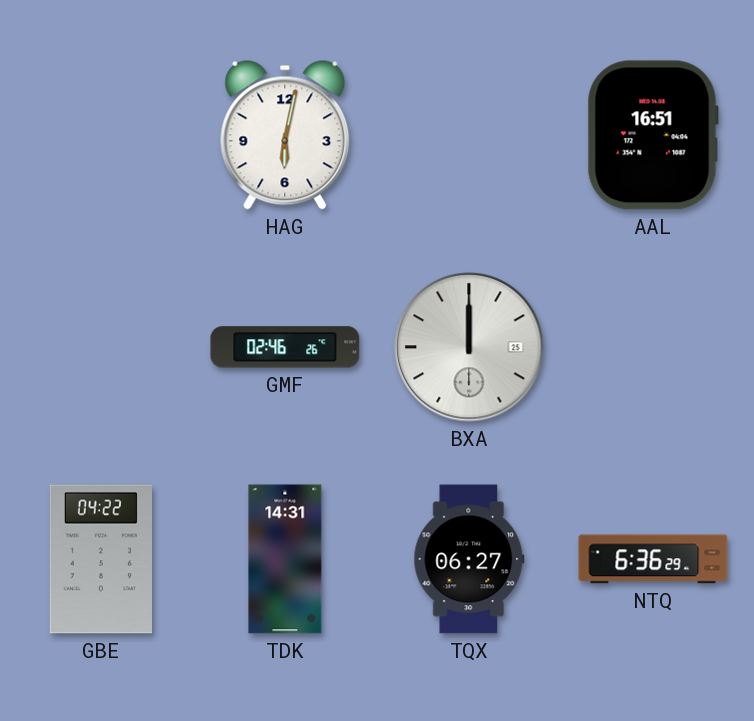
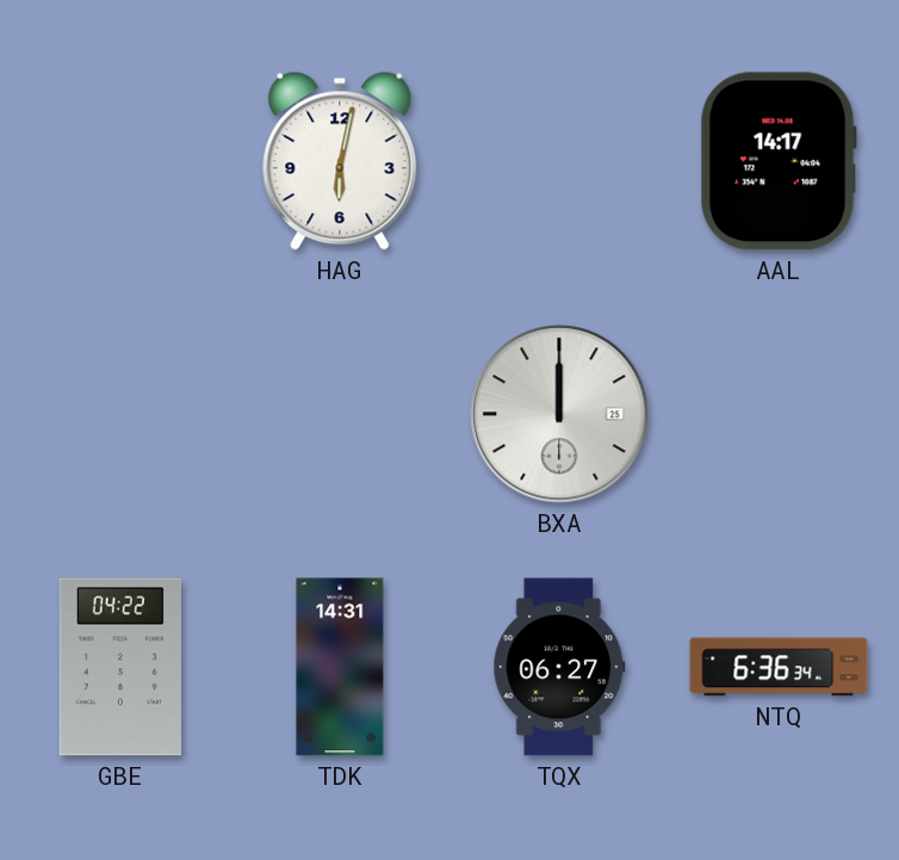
AAL: 16:51 -> 14:17 (779, 161)
GMF: 02:46 -> none (285, 347)
NTQ: 6:36:29 -> 6:36:34 (779, 667)
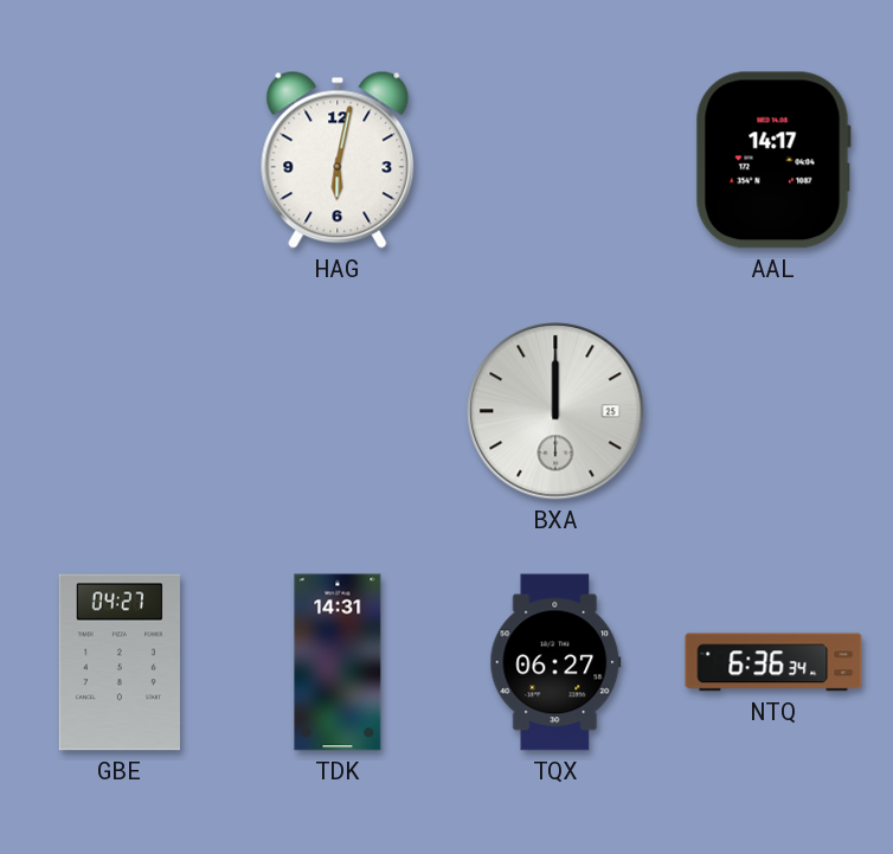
GBE: 04:22 -> 04:27 (118, 662)
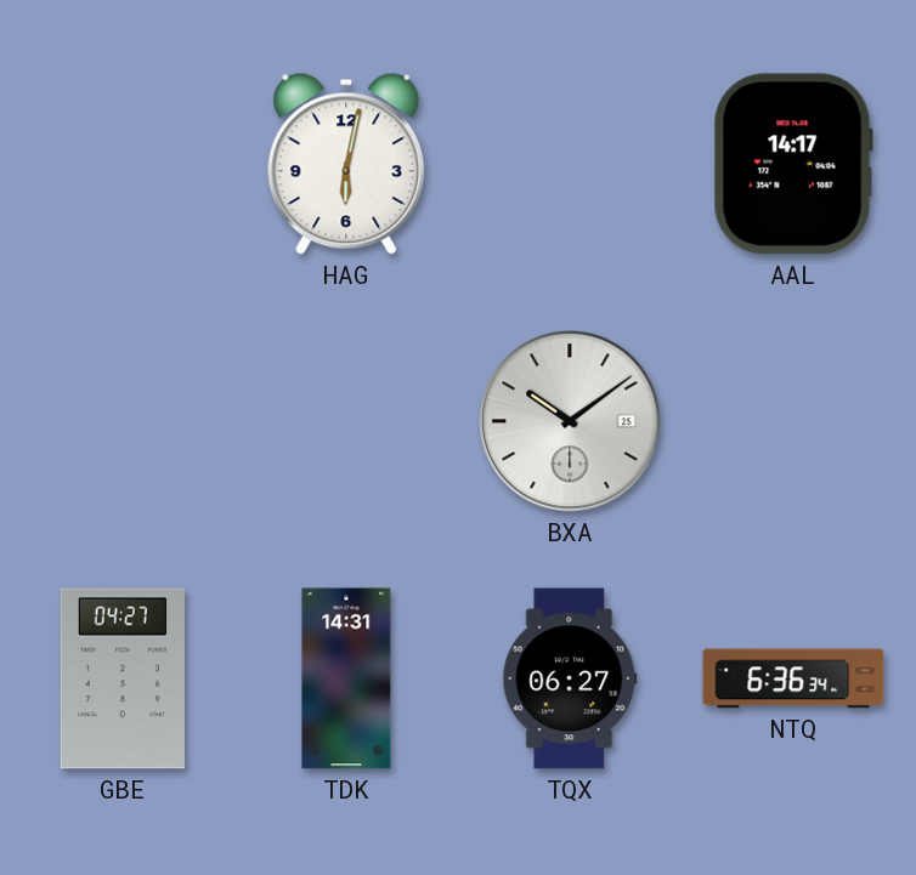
BXA: 12:00 -> 10:09 (570, 421)
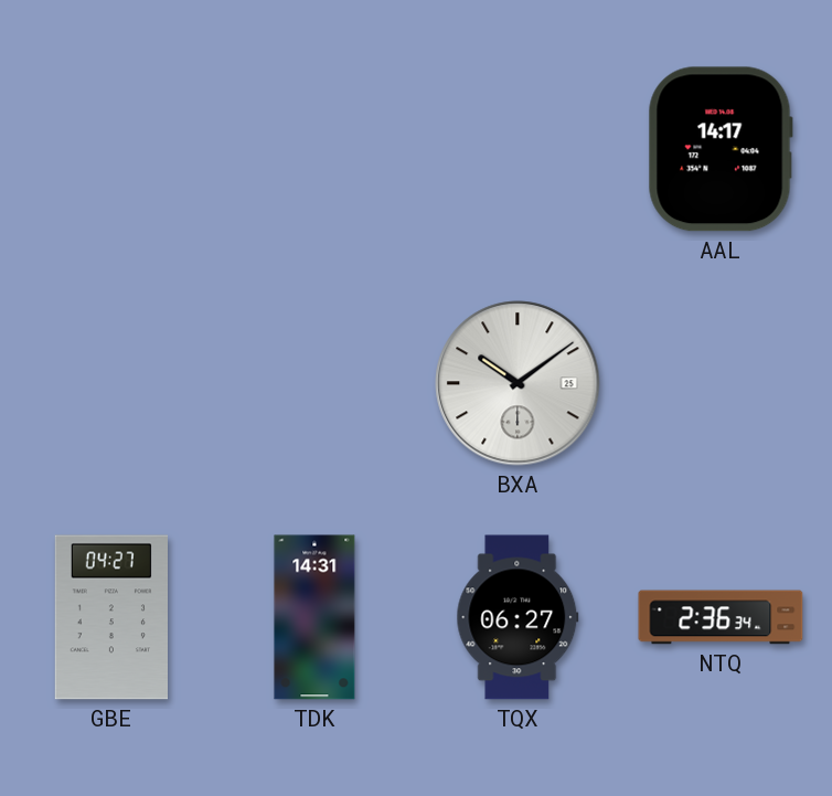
HAG: 6:02 -> none (346, 164)
NTQ: 6:36 -> 2:36 (721, 617)
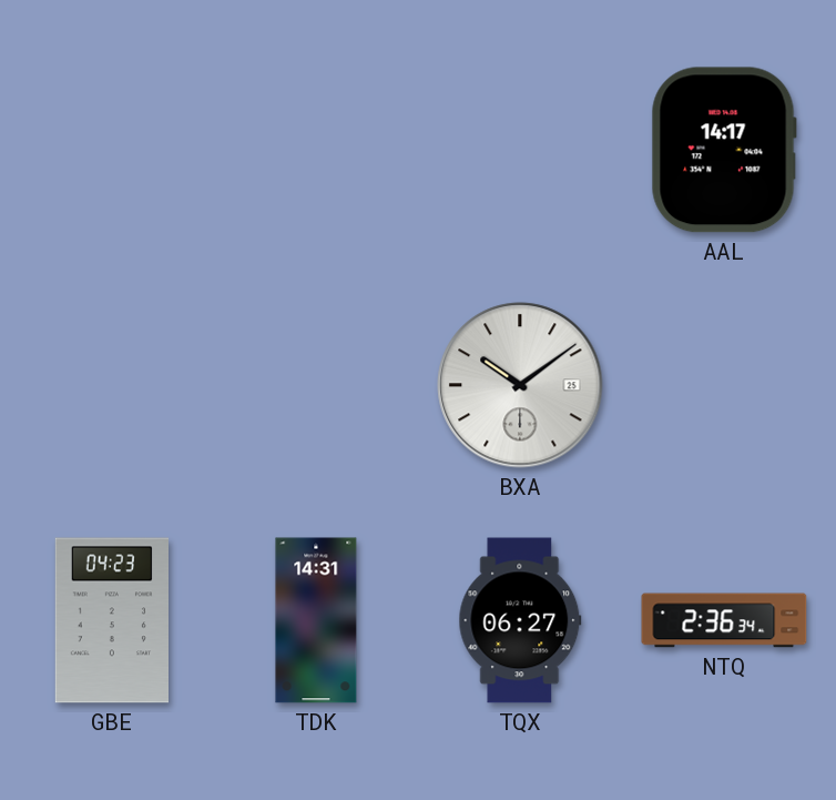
GBE: 04:27 -> 04:23 (111, 620)
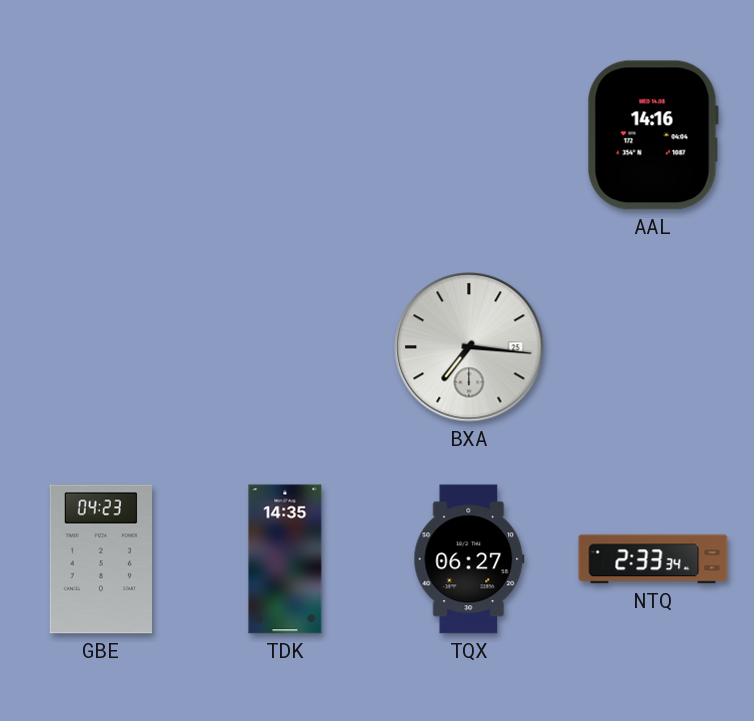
AAL: 14:17 -> 14:16 (653, 135)
BXA: 10:09 -> 7:16 (469, 347)
TDK: 14:31 -> 14:35 (285, 559)
NTQ: 2:36 -> 2:33 (653, 559)
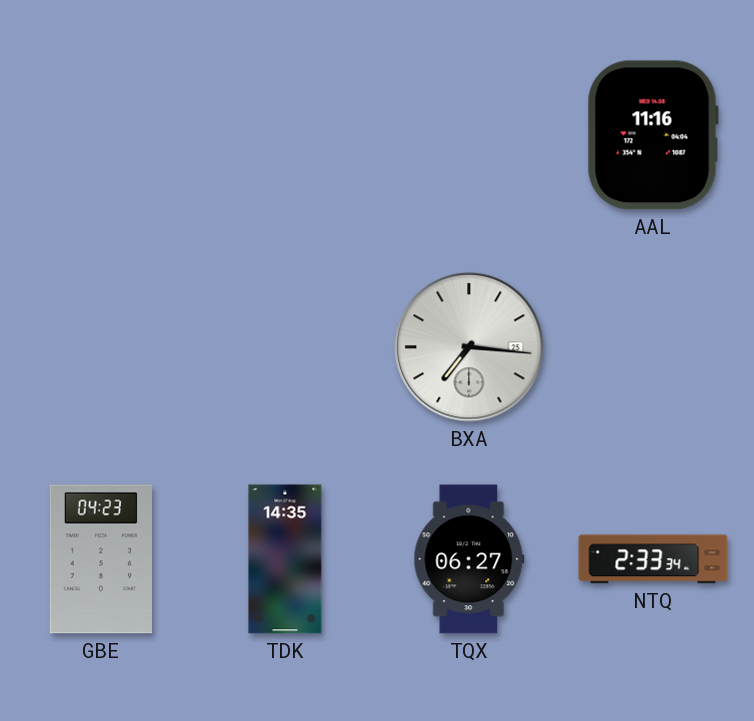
AAL: 14:16 -> 11:16 (653, 135)
